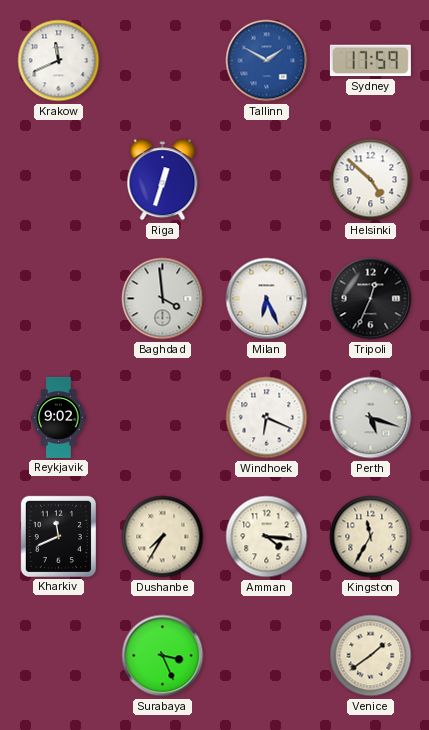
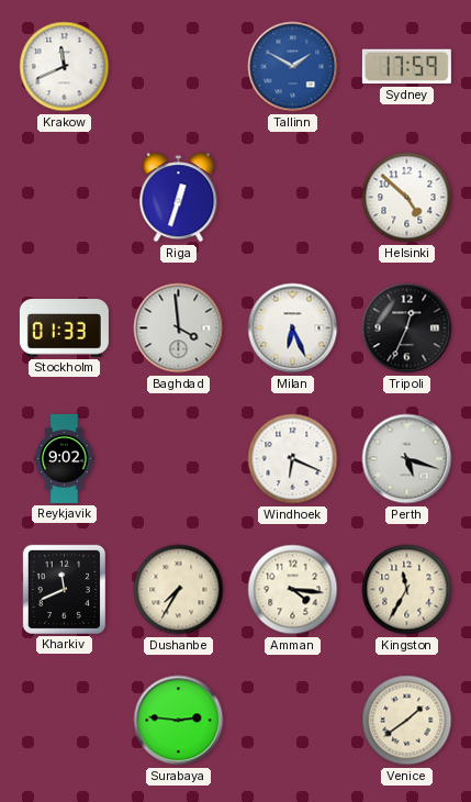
Stockholm: none -> 01:33 (64, 328)
Surabaya: 3:26 -> 2:46 (179, 721)
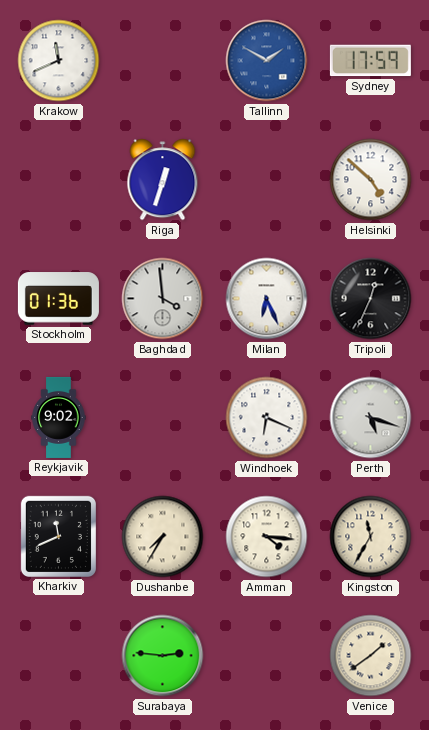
Stockholm: 01:33 -> 01:36 (58, 299)
